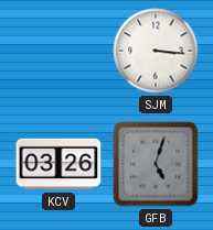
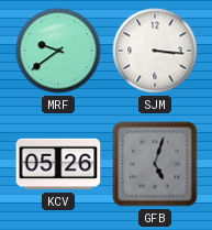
MRF: none -> 9:39 (58, 51)
KCV: 03:26 -> 05:26 (58, 164)
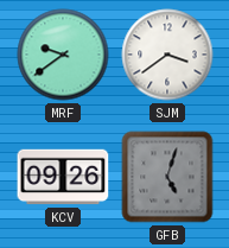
SJM: 3:16 -> 3:39 (167, 55)
KCV: 05:26 -> 09:26 (63, 177)
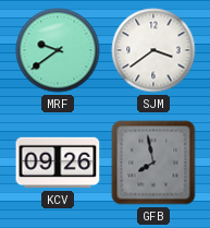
GFB: 5:03 -> 7:58 (153, 163)
